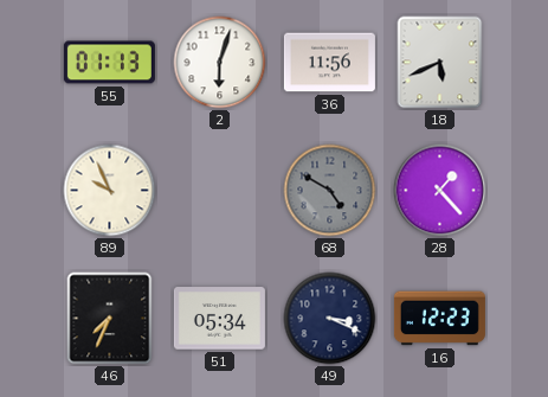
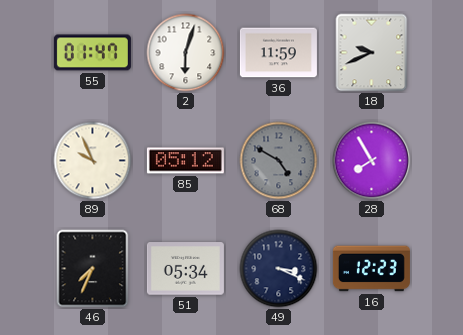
55: 01:13 -> 01:47 (92, 53)
36: 11:56 -> 11:59 (278, 53)
18: 5:41 -> 9:41 (372, 53)
85: none -> 05:12 (185, 161)
28: 1:23 -> 7:55 (372, 161)
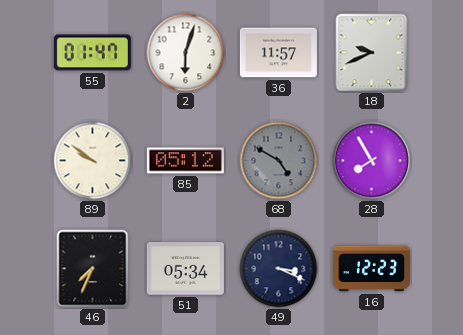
36: 11:59 -> 11:57 (278, 53)
89: 9:56 -> 9:51 (93, 161)
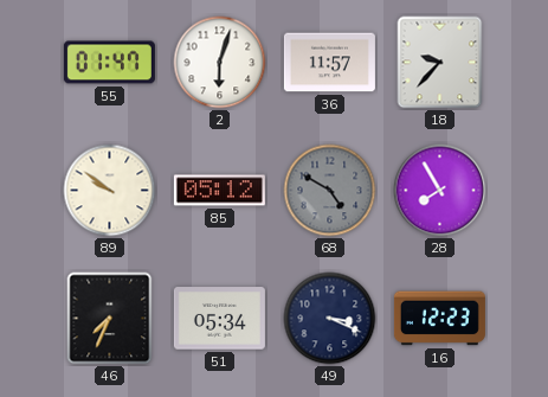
18: 9:41 -> 9:37 (440, 63)
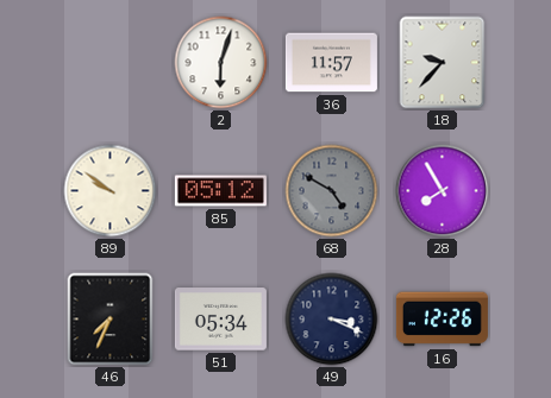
55: 01:47 -> none (109, 63)
16: 12:23 -> 12:26 (442, 320)
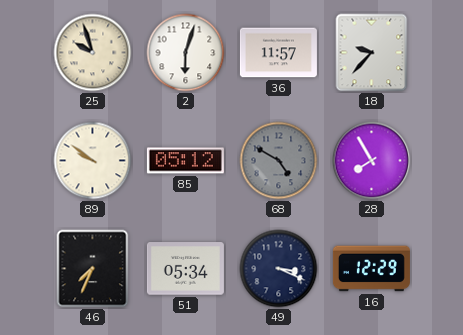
25: none -> 9:57 (93, 53)
16: 12:26 -> 12:29 (371, 269)
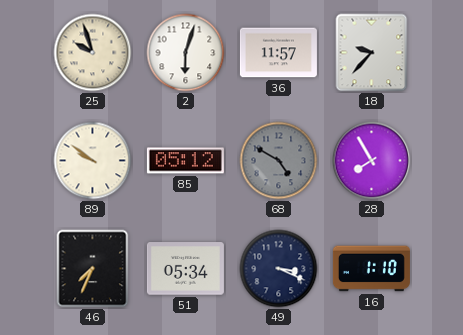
16: 12:29 -> 1:10 (371, 269)
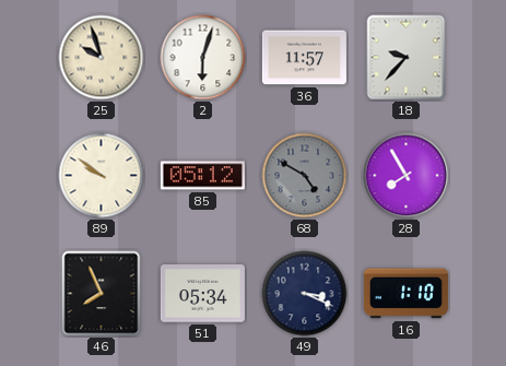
46: 7:34 -> 7:56 (102, 294)
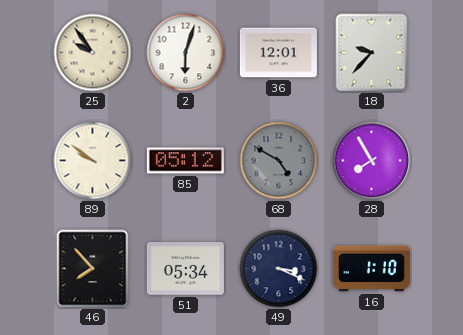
25: 9:57 -> 9:54 (93, 53)
36: 11:57 -> 12:01 (278, 53)
46: 7:56 -> 7:53 (93, 269)
